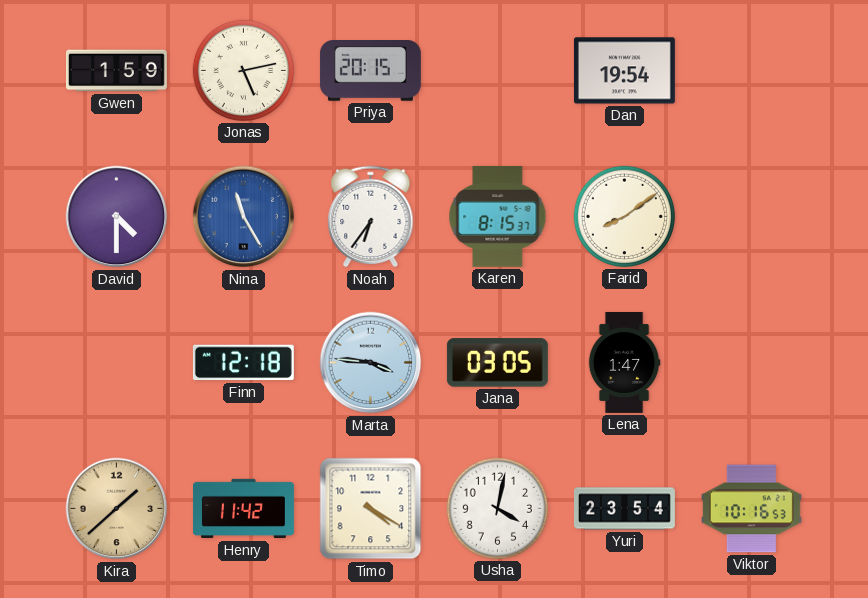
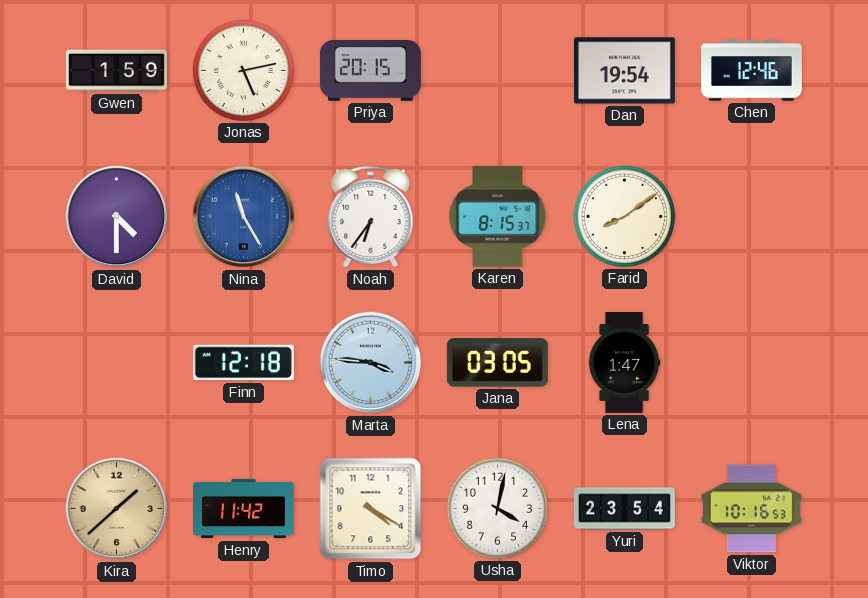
Chen: none -> 12:46 (751, 71)
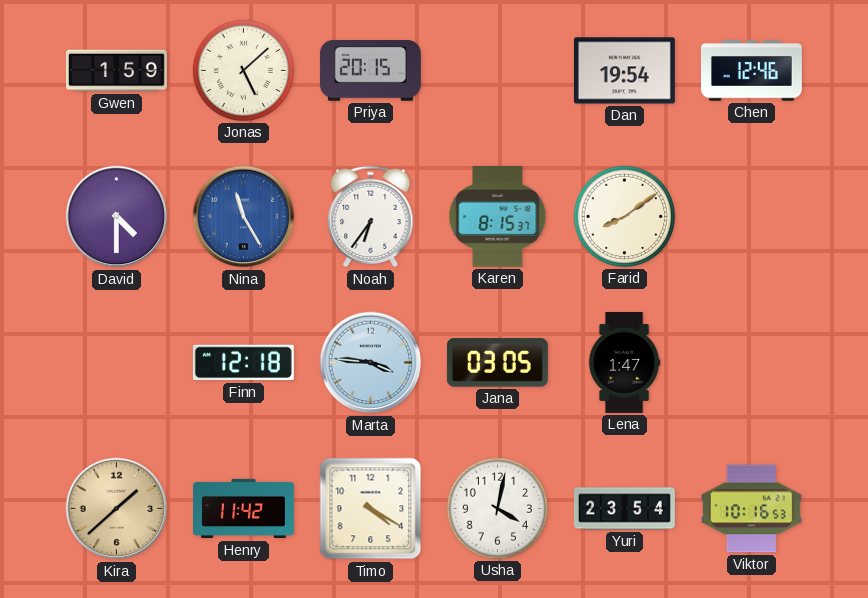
Jonas: 5:13 -> 5:08 (243, 70)
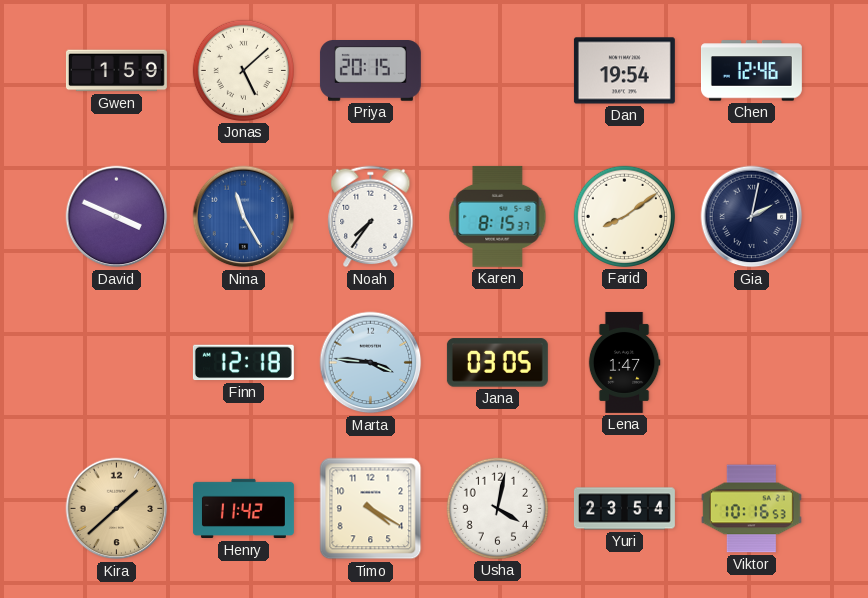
David: 4:30 -> 3:49 (117, 217)
Noah: 6:36 -> 7:36 (371, 217)
Gia: none -> 2:02 (752, 217)
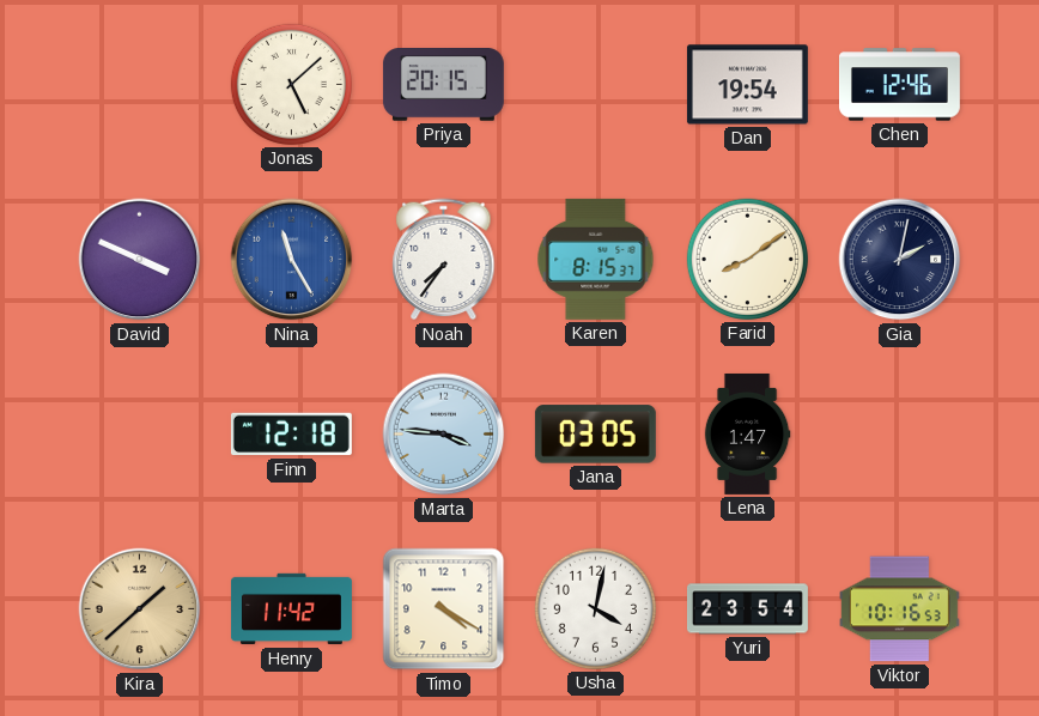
Gwen: 1:59 -> none (116, 71)
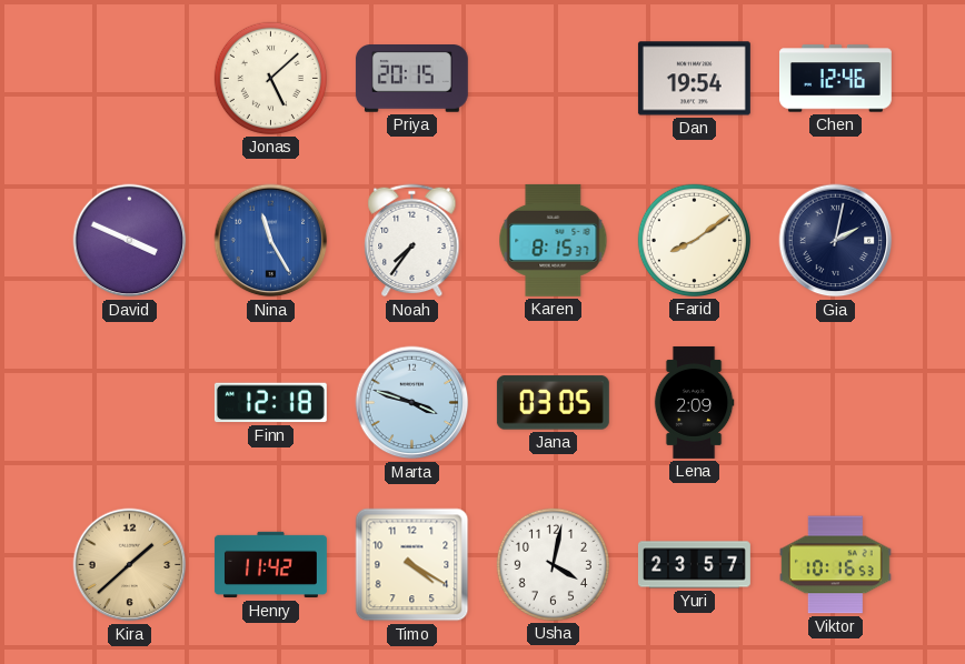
Marta: 3:46 -> 3:48 (412, 403)
Lena: 1:47 -> 2:09 (694, 402)
Yuri: 23:54 -> 23:57 (694, 565)
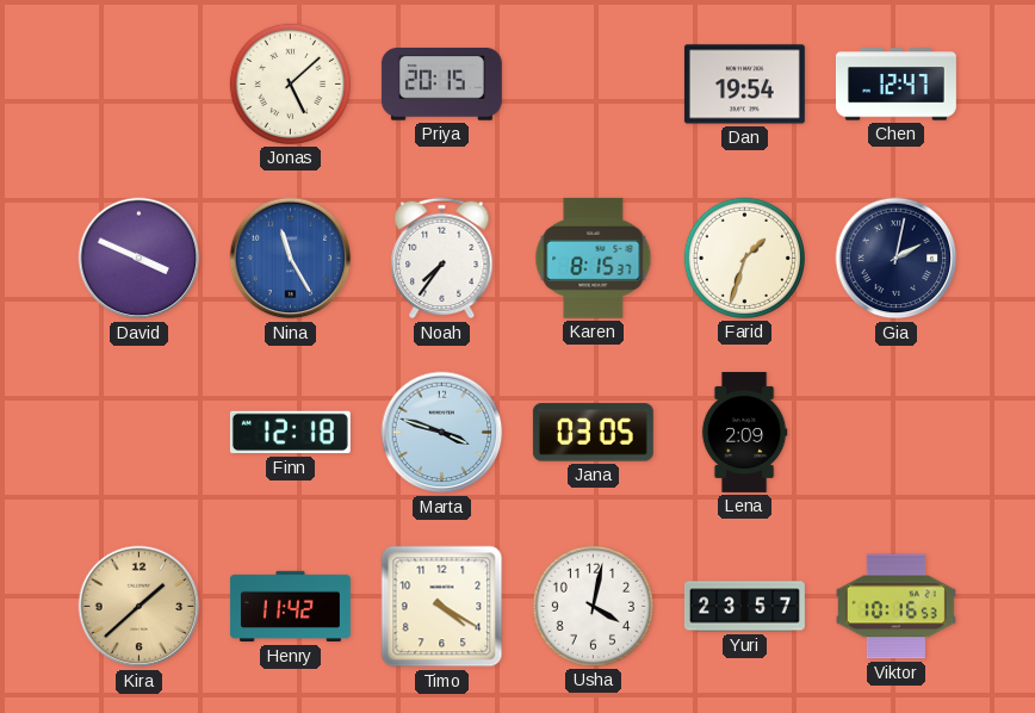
Chen: 12:46 -> 12:47 (895, 85)
Farid: 8:09 -> 1:33 (744, 258)
